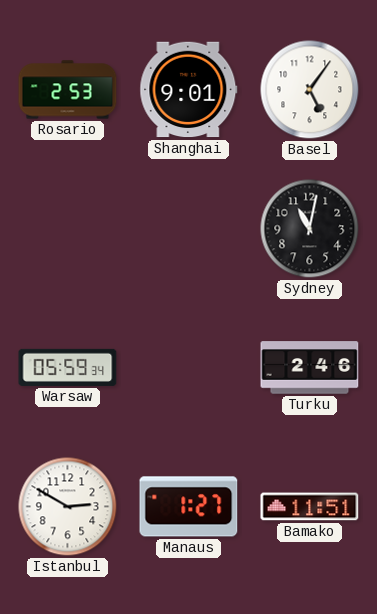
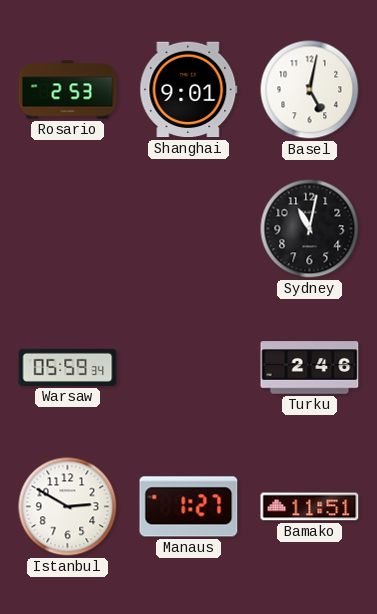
Basel: 5:06 -> 5:02 (310, 90)
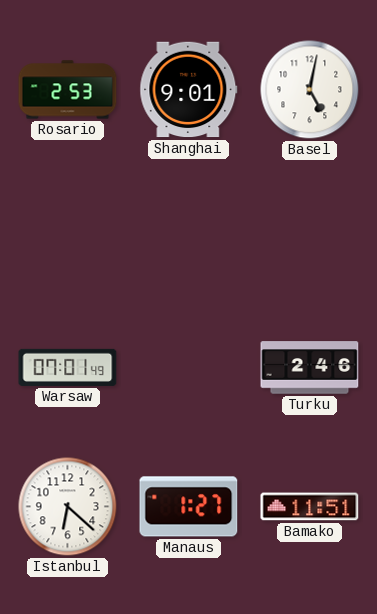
Sydney: 11:02 -> none (310, 229)
Warsaw: 05:59 -> 07:01 (68, 367)
Istanbul: 2:50 -> 6:22 (68, 507)
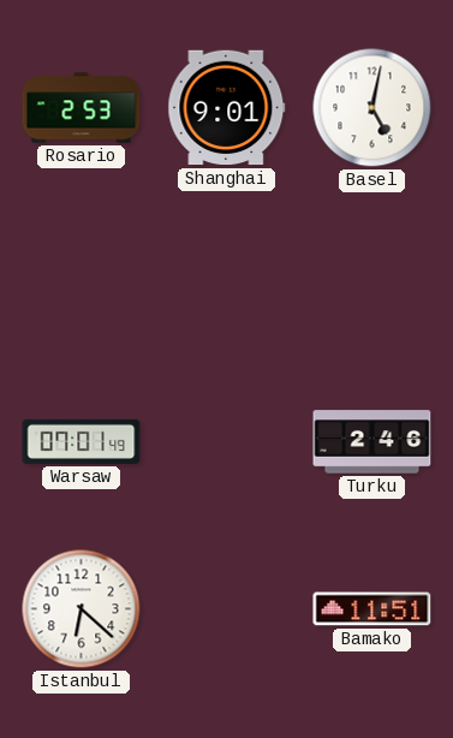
Manaus: 1:27 -> none (189, 507)
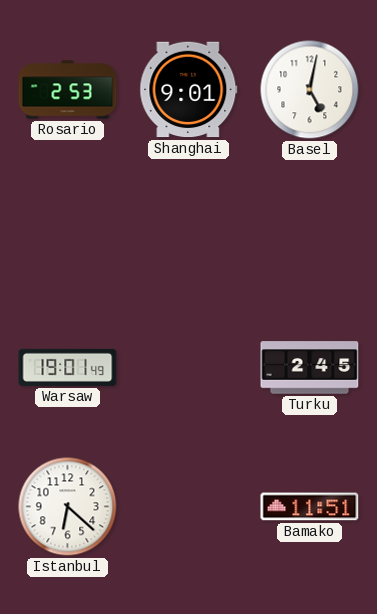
Warsaw: 07:01 -> 19:01 (68, 367)
Turku: 2:46 -> 2:45 (310, 368)
